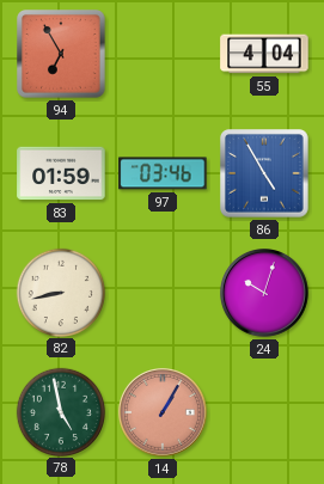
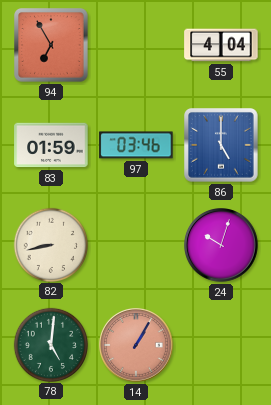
86: 4:55 -> 5:00 (221, 145)
78: 4:58 -> 5:01 (50, 344)
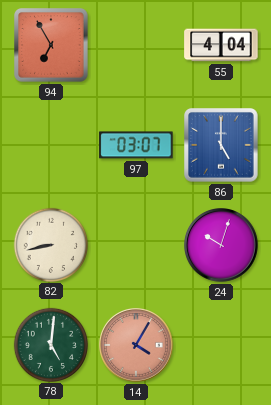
83: 01:59 -> none (51, 145)
97: 03:46 -> 03:07 (136, 145)
14: 1:05 -> 4:05 (137, 346)
